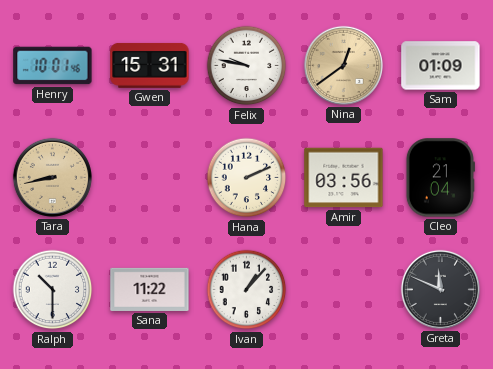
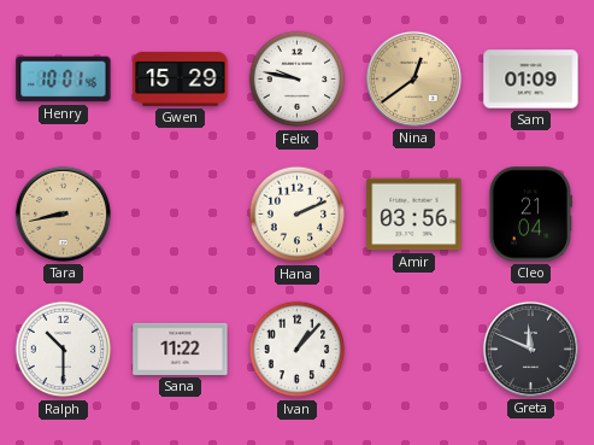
Gwen: 15:31 -> 15:29 (181, 78)
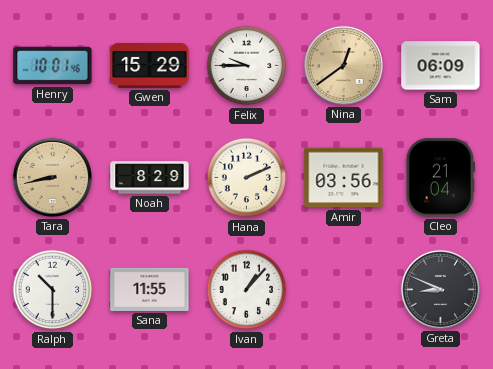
Felix: 9:47 -> 9:45 (247, 66)
Sam: 01:09 -> 06:09 (441, 66)
Noah: none -> 8:29 (150, 178)
Sana: 11:22 -> 11:55 (150, 289)
Greta: 11:49 -> 8:49 (440, 289)
